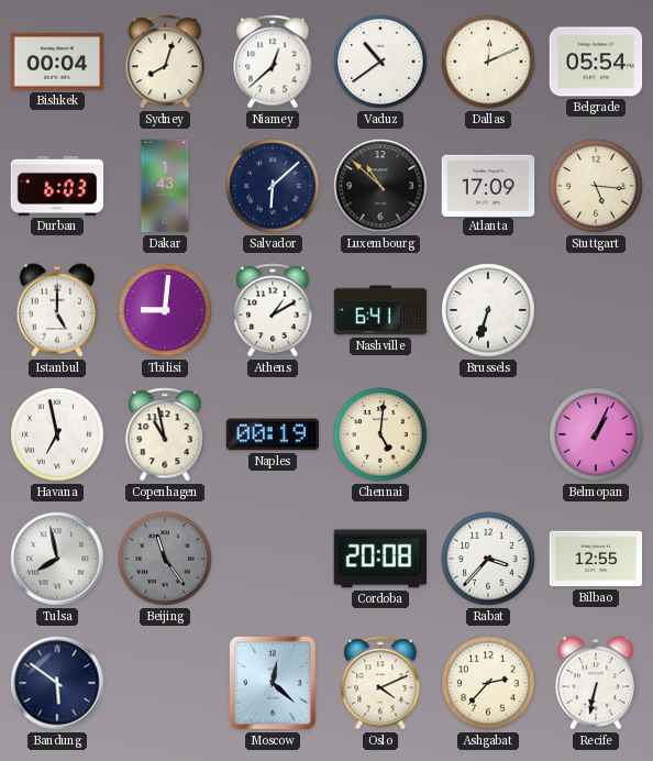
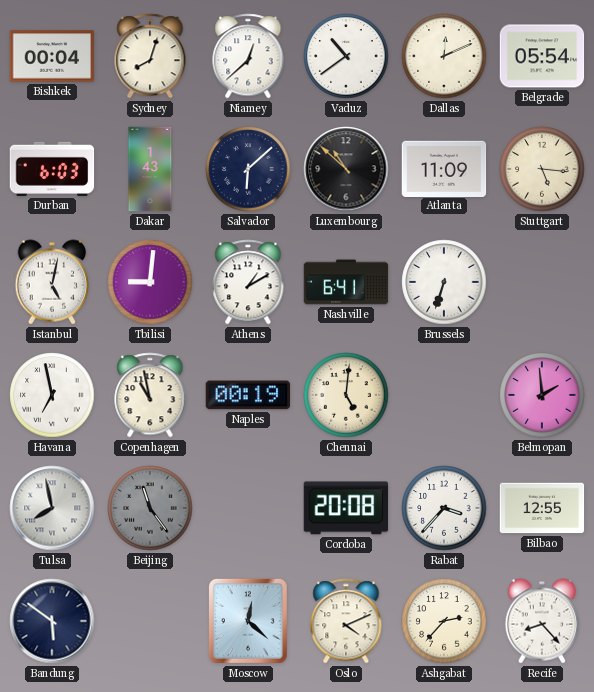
Atlanta: 17:09 -> 11:09 (444, 168)
Istanbul: 5:00 -> 5:02 (52, 282)
Belmopan: 1:04 -> 1:59 (542, 395)
Recife: 6:32 -> 8:23 (542, 621)
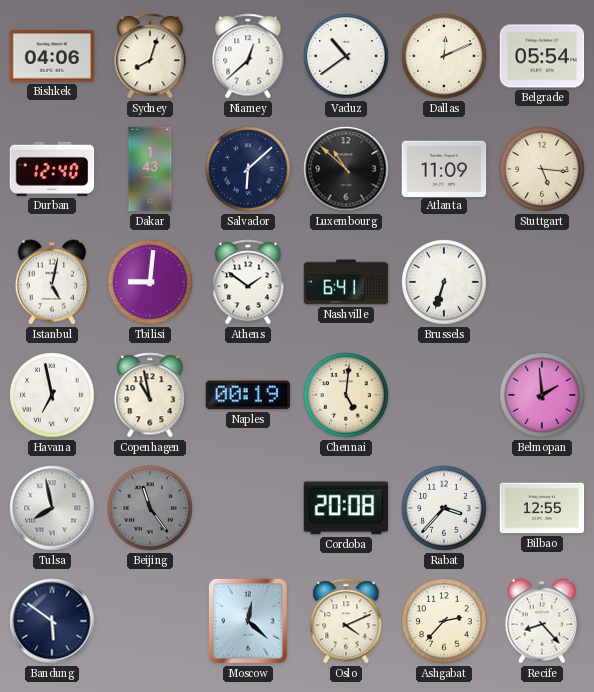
Bishkek: 00:04 -> 04:06 (52, 56)
Durban: 6:03 -> 12:40 (52, 169)
Athens: 1:10 -> 1:51 (248, 282)
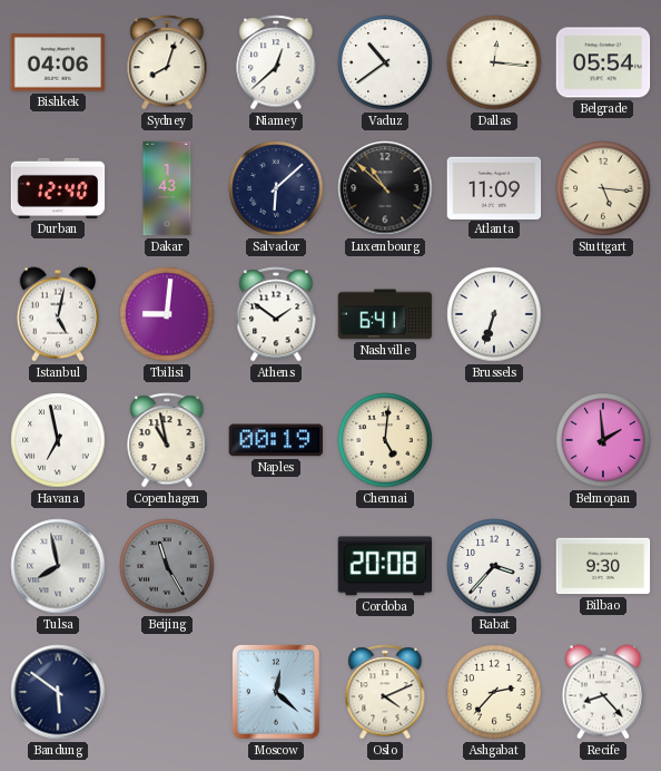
Dallas: 12:11 -> 12:16 (494, 62)
Beijing: 11:24 -> 11:25 (167, 566)
Bilbao: 12:55 -> 9:30 (603, 566)
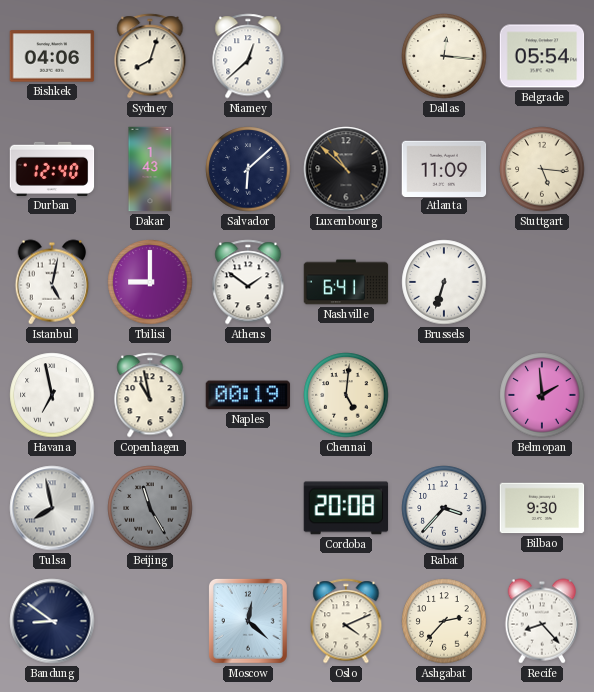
Vaduz: 10:39 -> none (385, 62)
Tbilisi: 9:01 -> 9:00 (150, 282)
Bandung: 5:51 -> 8:51 (52, 621)
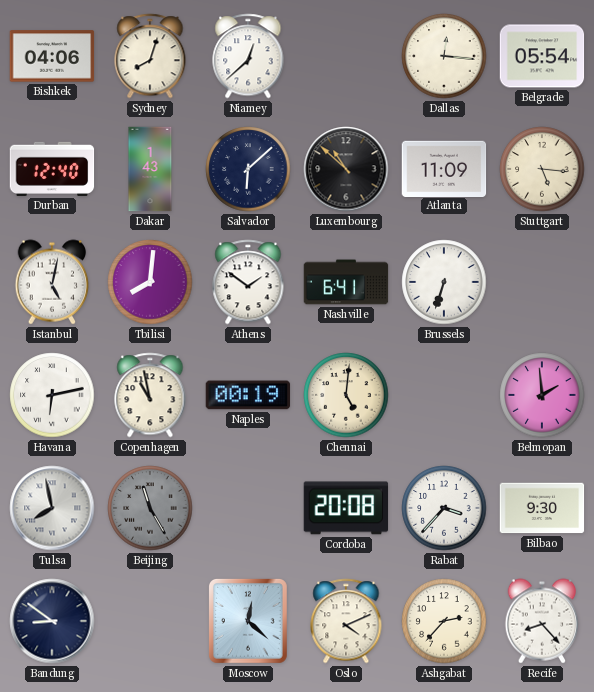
Tbilisi: 9:00 -> 8:01 (150, 282)
Havana: 6:58 -> 6:13 (52, 395)
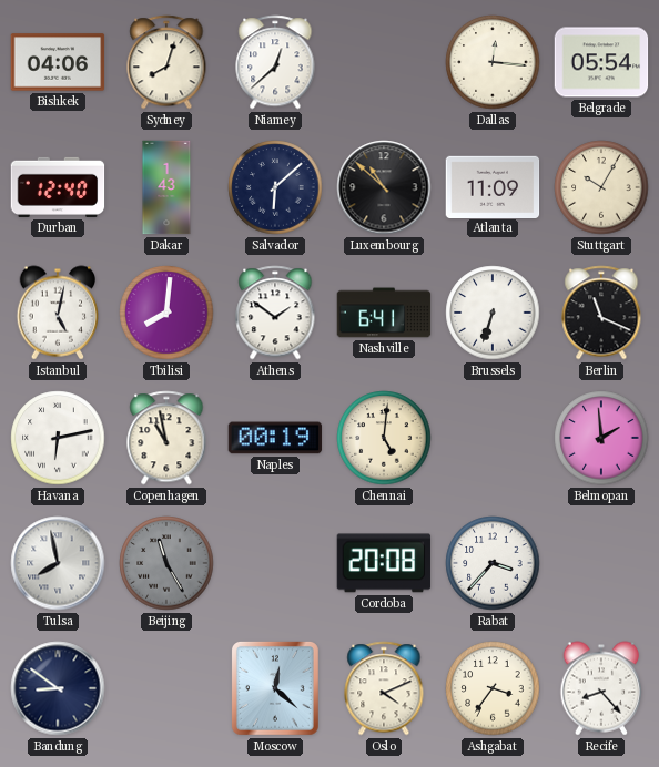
Stuttgart: 5:16 -> 10:05 (601, 187)
Berlin: none -> 11:19 (601, 313)
Bilbao: 9:30 -> none (542, 508)
Ashgabat: 2:37 -> 3:36 (493, 688)
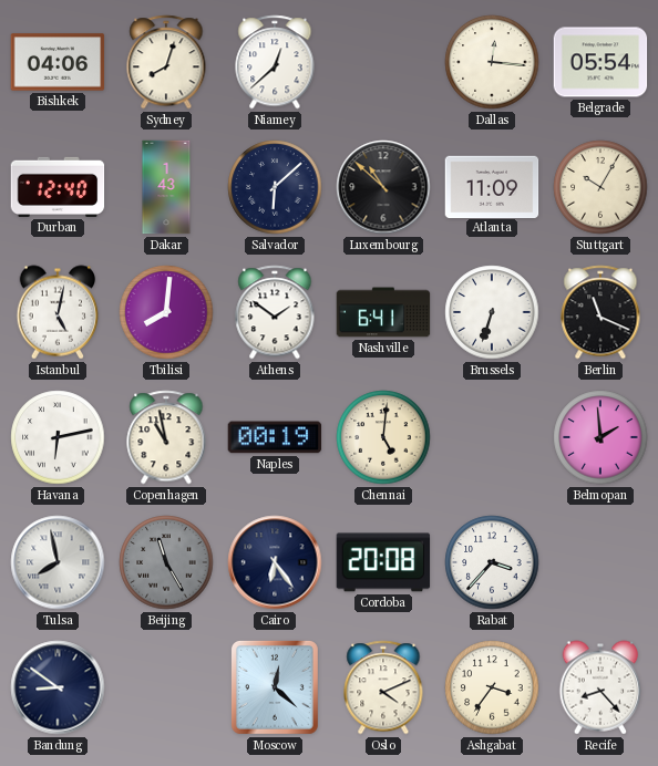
Cairo: none -> 6:24 (275, 562)
